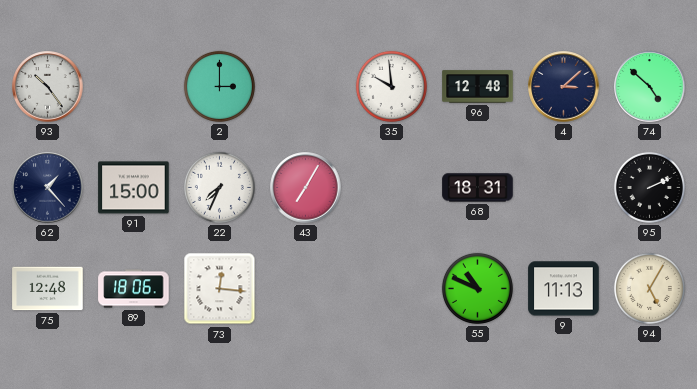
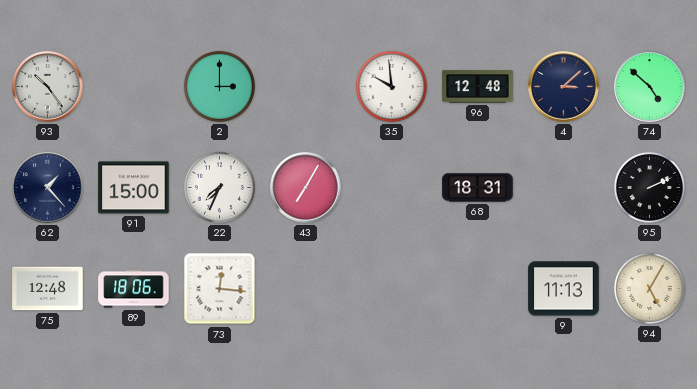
55: 10:49 -> none (477, 288)
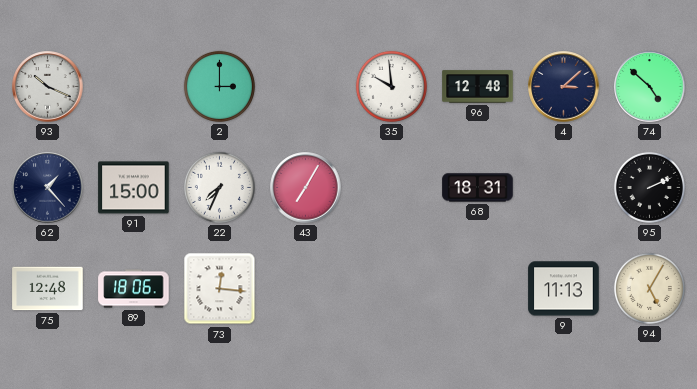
93: 10:24 -> 10:19 (48, 87)
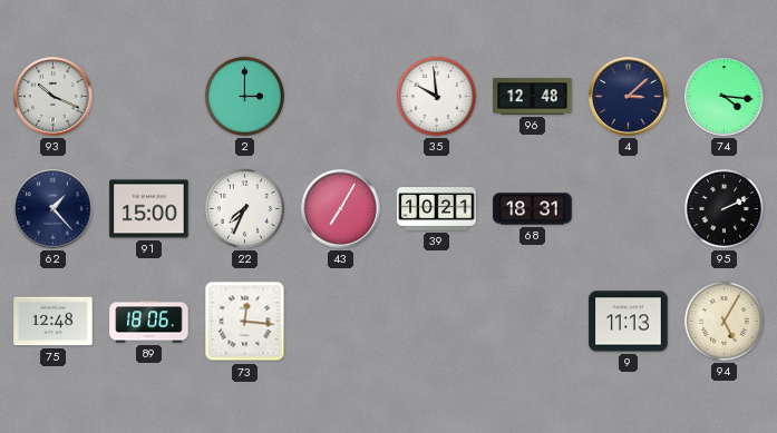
74: 4:52 -> 4:16 (725, 97)
39: none -> 10:21 (437, 209)
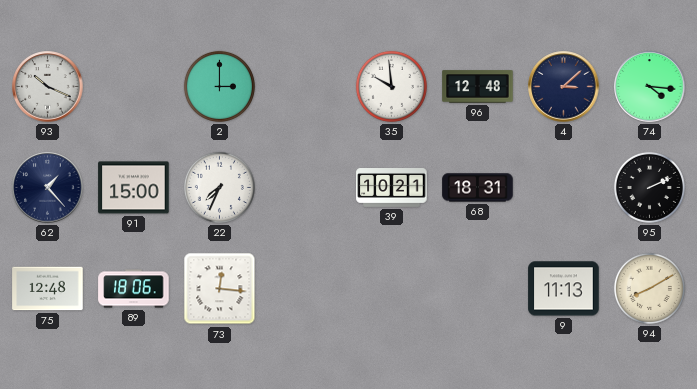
43: 7:05 -> none (341, 209)
94: 5:05 -> 8:10 (649, 288)
